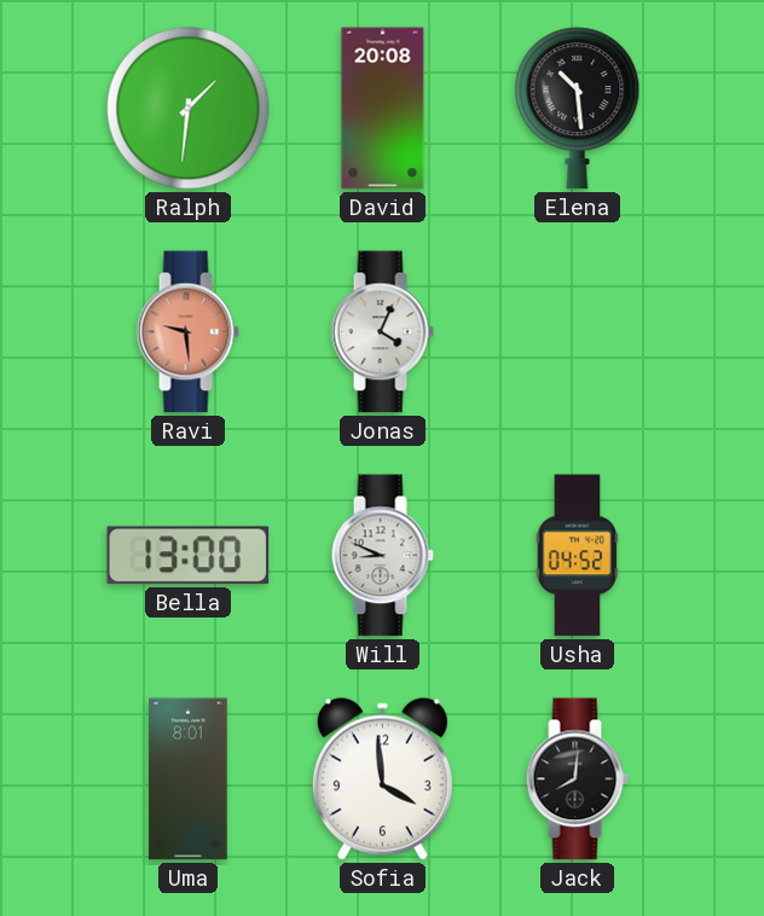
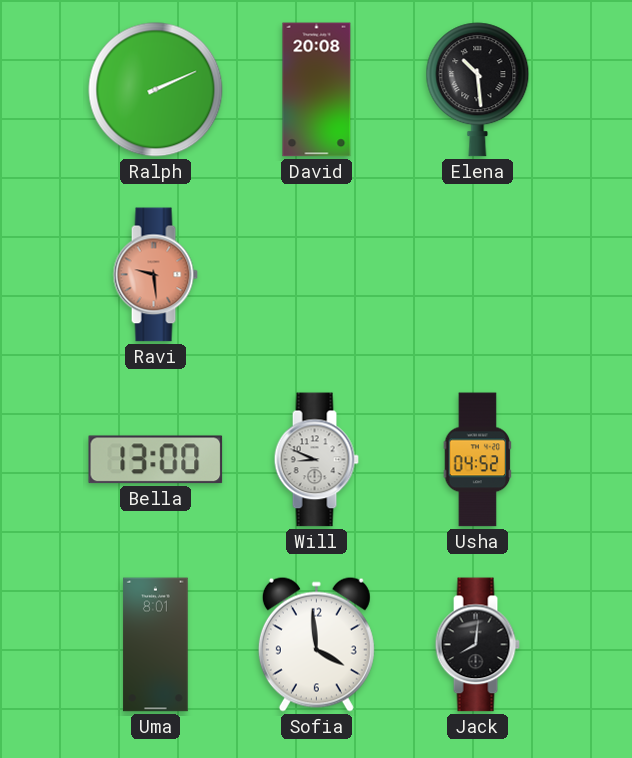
Ralph: 1:31 -> 2:11 (156, 90)
Jonas: 4:04 -> none (382, 332)
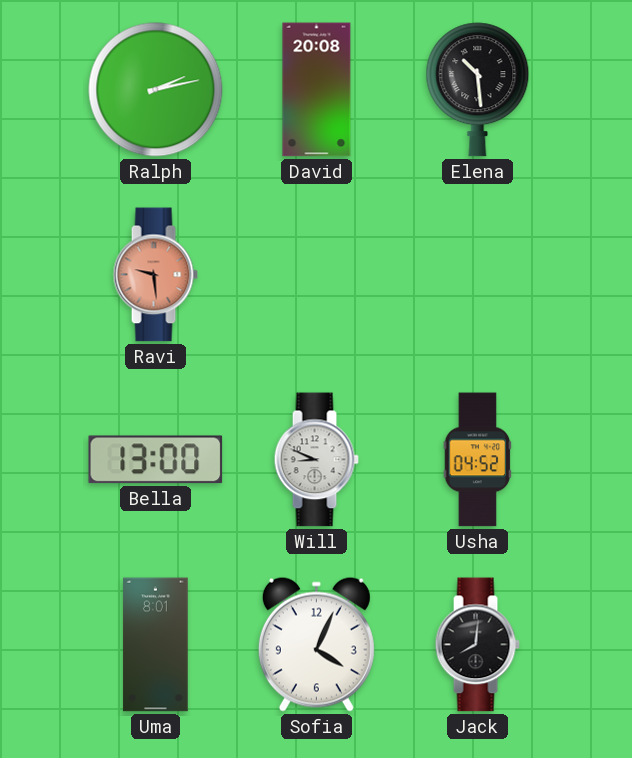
Ralph: 2:11 -> 2:13 (156, 90)
Sofia: 3:59 -> 4:04 (316, 644)
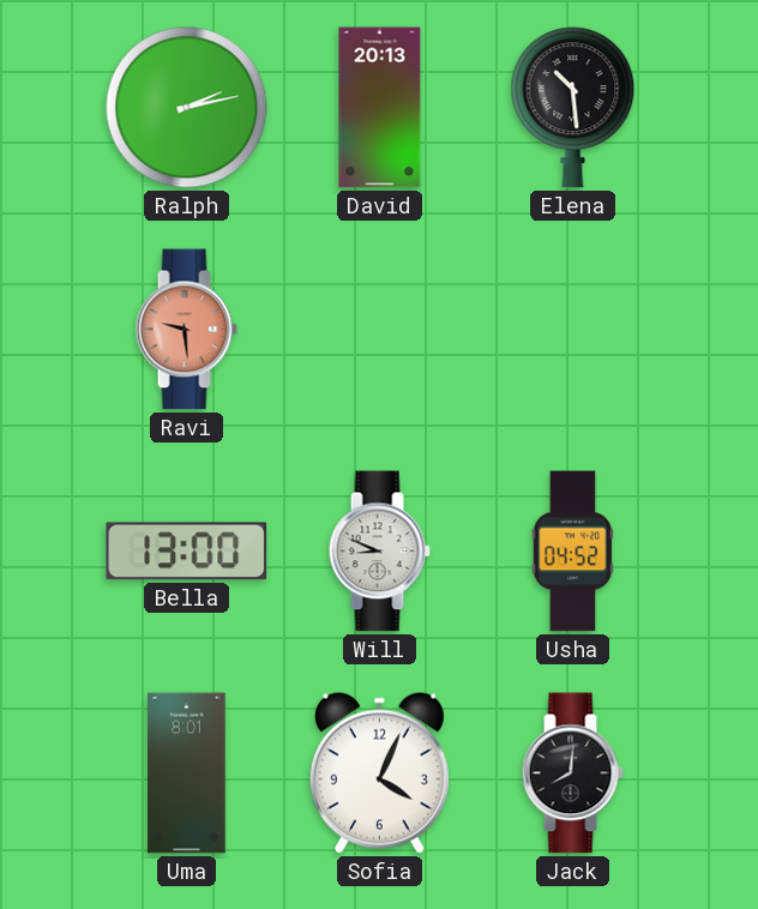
David: 20:08 -> 20:13 (380, 108)
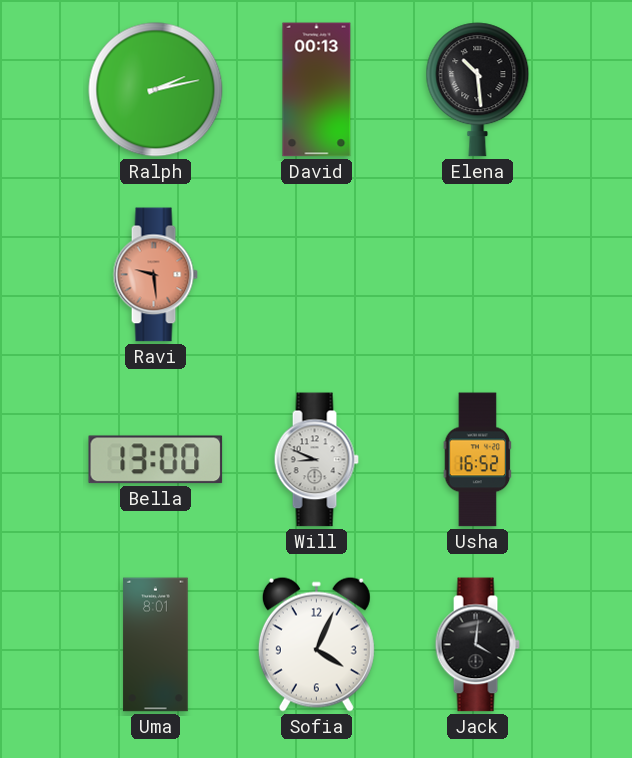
David: 20:13 -> 00:13 (317, 90)
Usha: 04:52 -> 16:52 (478, 460)
Jack: 8:01 -> 4:01 (477, 645)
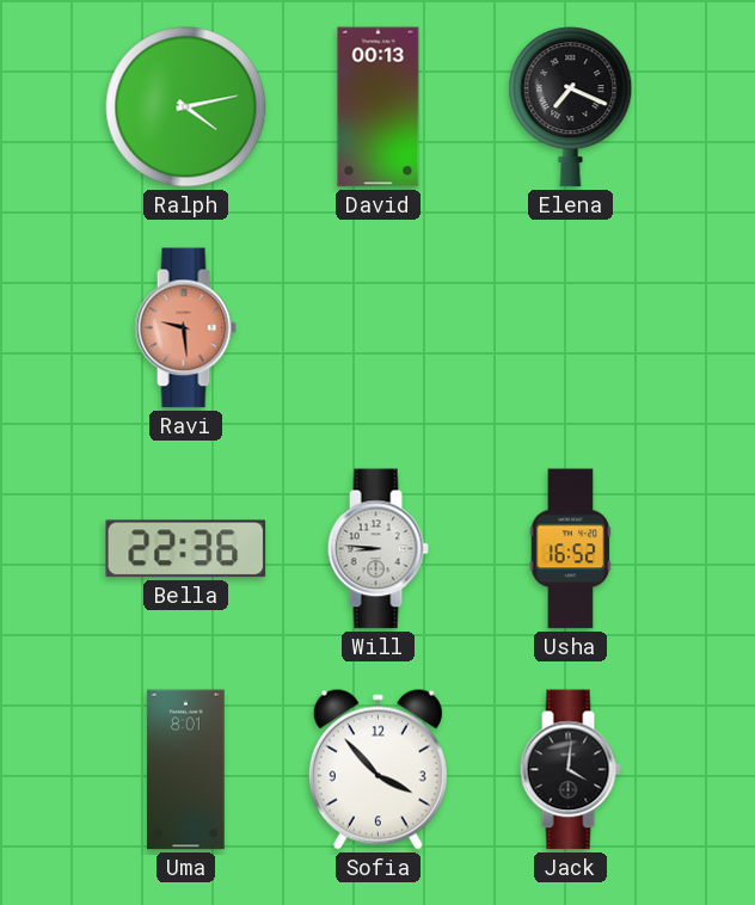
Ralph: 2:13 -> 4:13 (186, 107)
Elena: 10:29 -> 7:19 (571, 107)
Bella: 13:00 -> 22:36 (186, 549)
Will: 8:49 -> 8:46 (377, 549)
Sofia: 4:04 -> 3:53 (377, 769)
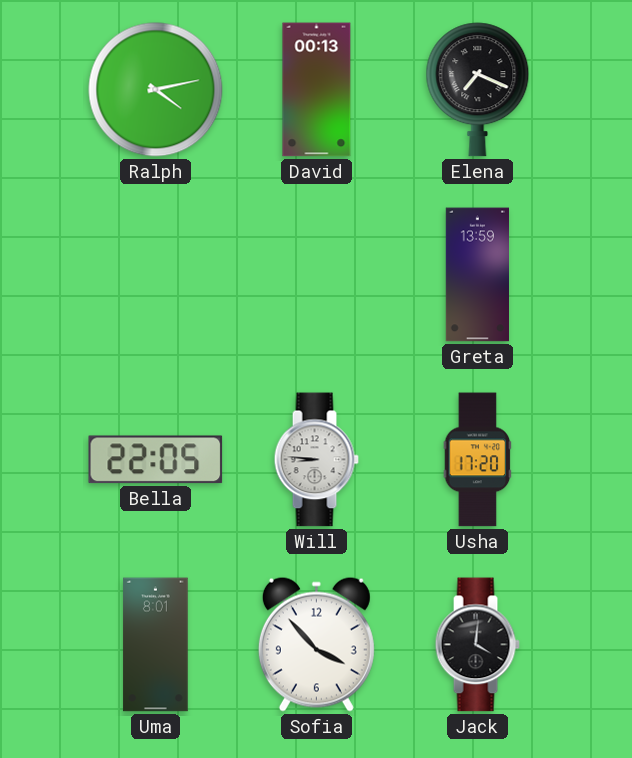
Ravi: 9:29 -> none (185, 328)
Greta: none -> 13:59 (477, 275)
Bella: 22:36 -> 22:05 (156, 460)
Usha: 16:52 -> 17:20 (478, 460)
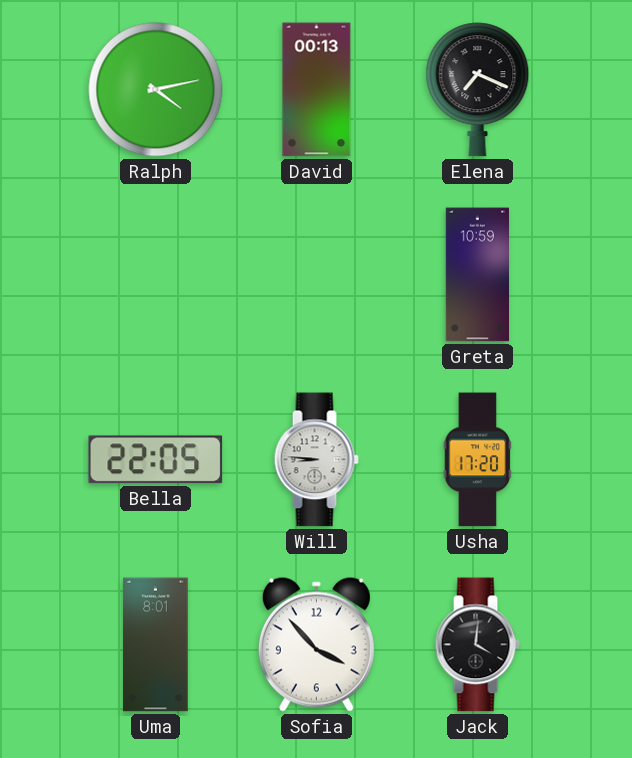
Greta: 13:59 -> 10:59 (477, 275)
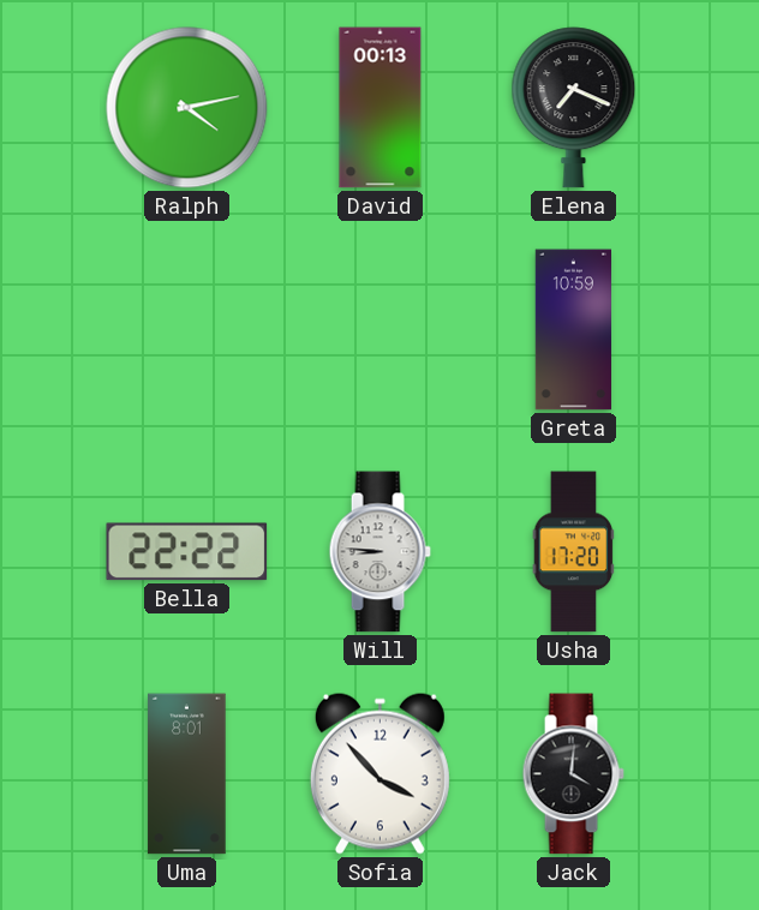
Bella: 22:05 -> 22:22 (187, 552)
